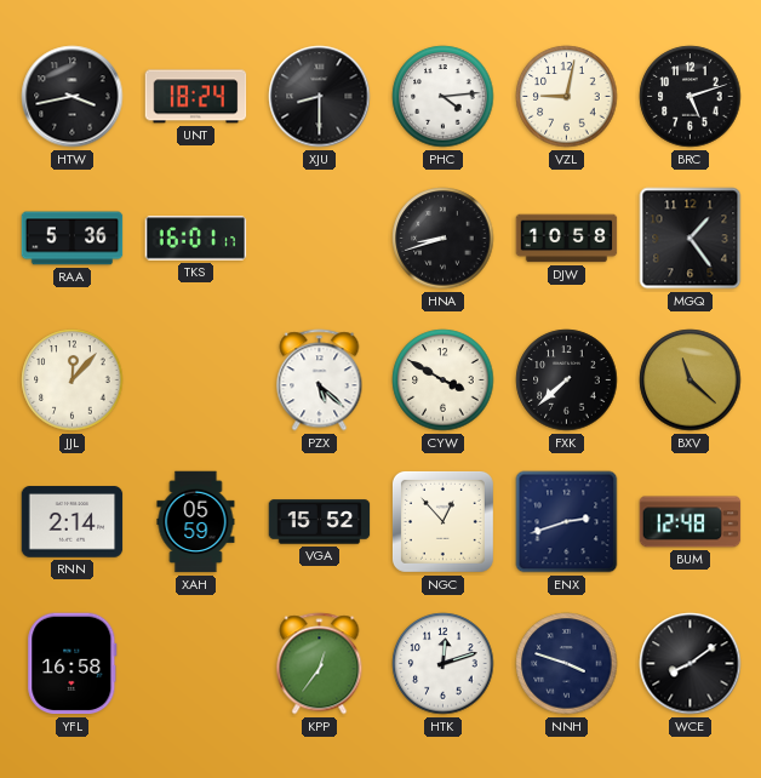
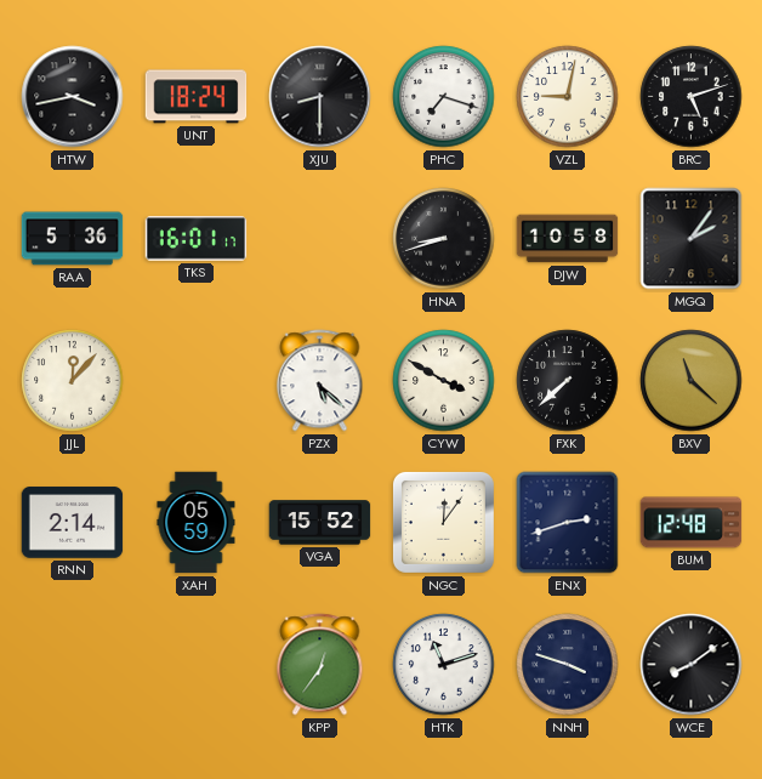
PHC: 4:14 -> 7:18 (444, 97)
MGQ: 1:24 -> 2:06 (692, 239)
NGC: 12:53 -> 12:06 (443, 522)
YFL: 16:58 -> none (73, 664)
HTK: 12:12 -> 11:12 (444, 665)
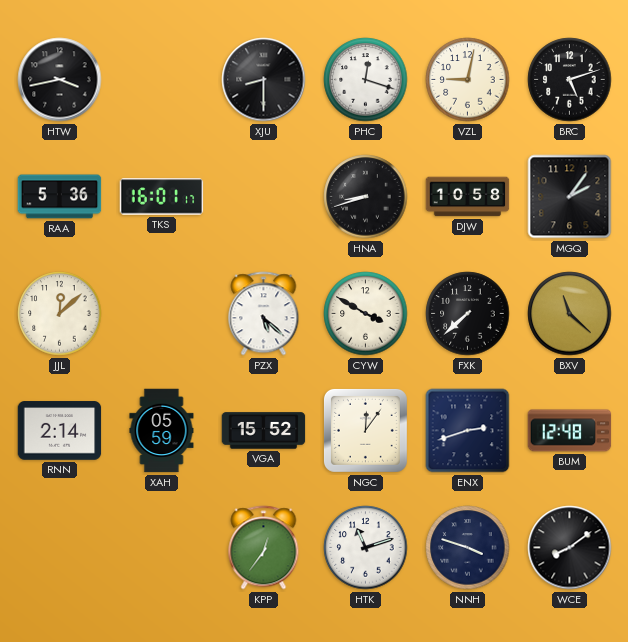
UNT: 18:24 -> none (197, 97)
PHC: 7:18 -> 12:18 (366, 80)
JJL: 12:07 -> 12:08 (60, 314)
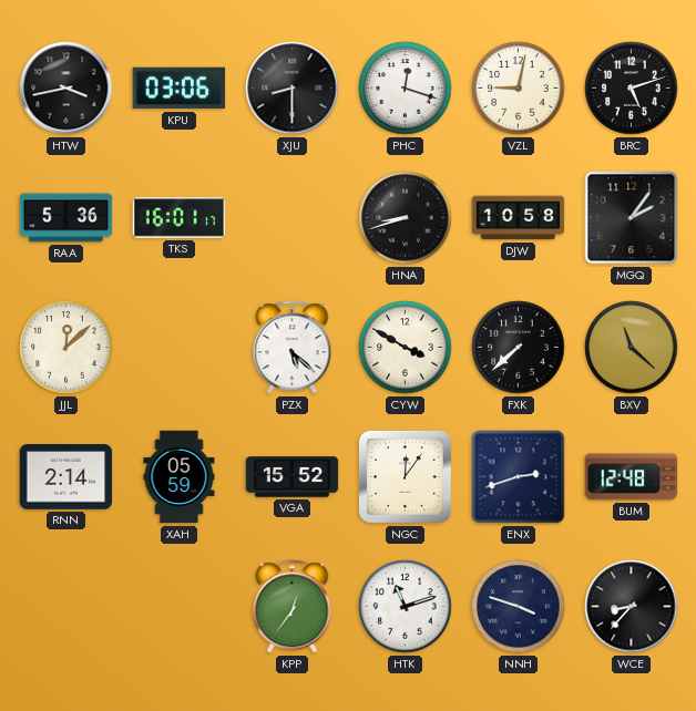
KPU: none -> 03:06 (180, 89)
WCE: 8:09 -> 8:37 (632, 607)
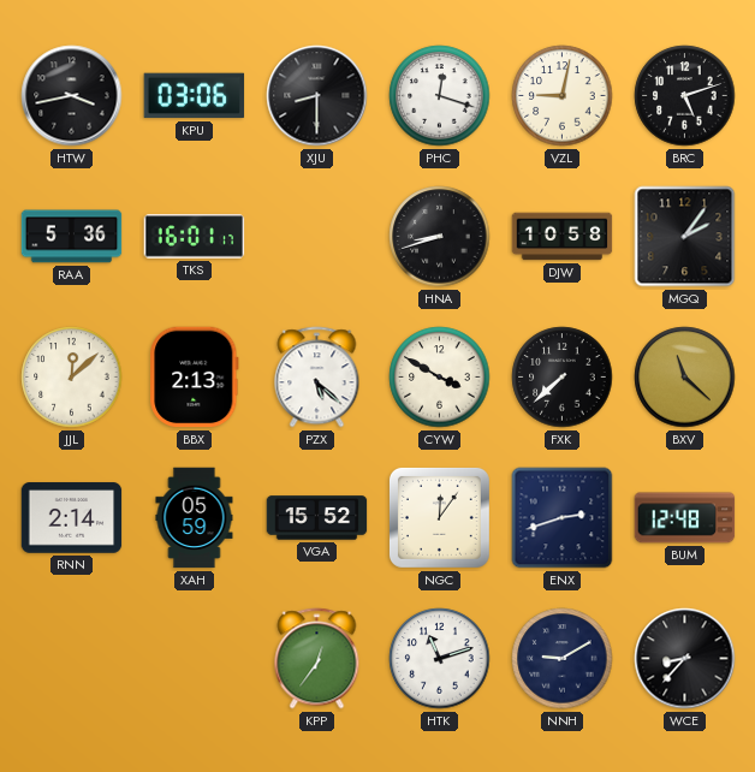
BBX: none -> 2:13 (195, 378)
NNH: 3:48 -> 9:10 (563, 659)
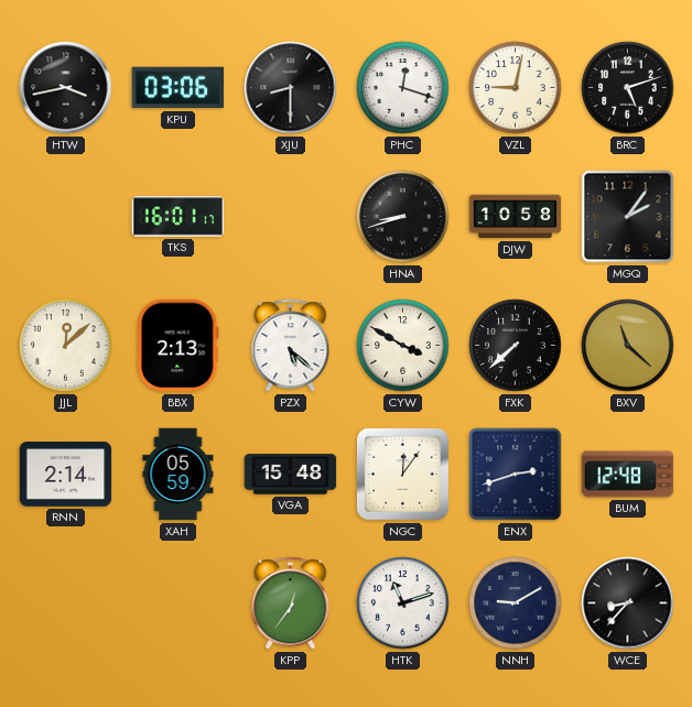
RAA: 5:36 -> none (72, 237)
VGA: 15:52 -> 15:48 (291, 475)
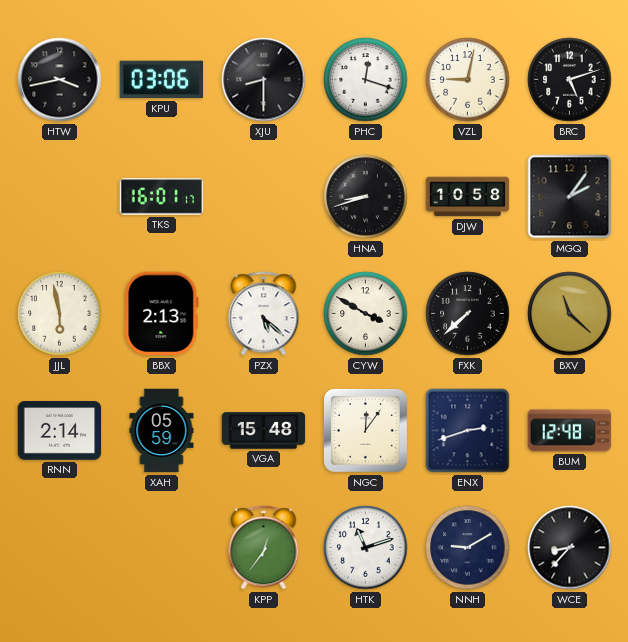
JJL: 12:08 -> 5:58 (60, 314)
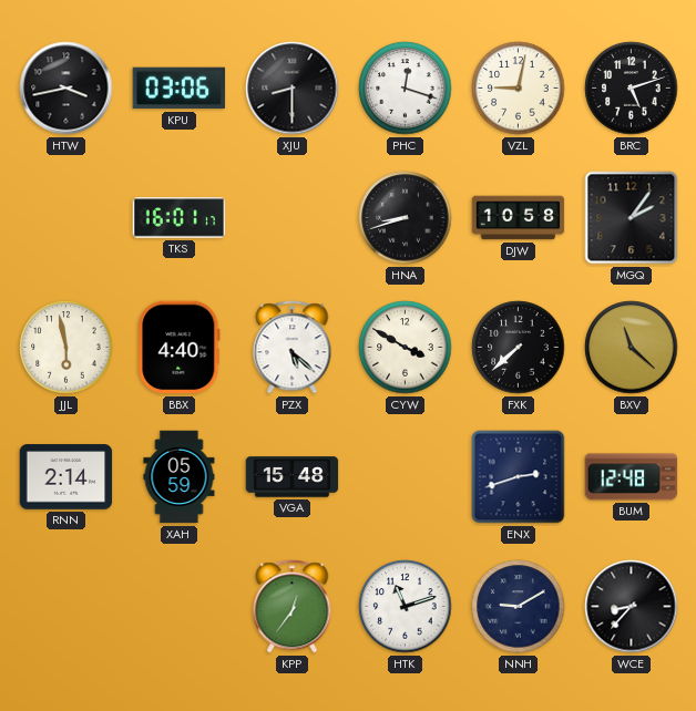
BBX: 2:13 -> 4:40 (180, 348)
NGC: 12:06 -> none (365, 430)
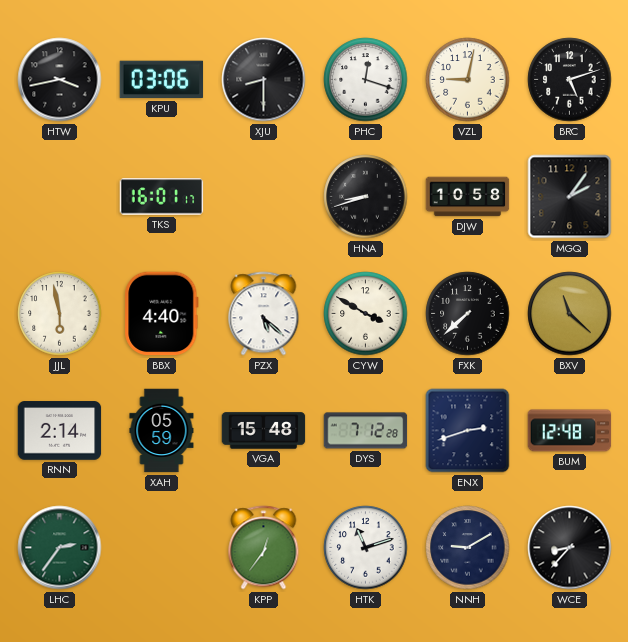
DYS: none -> 7:12 (366, 431)
LHC: none -> 2:36 (60, 548)
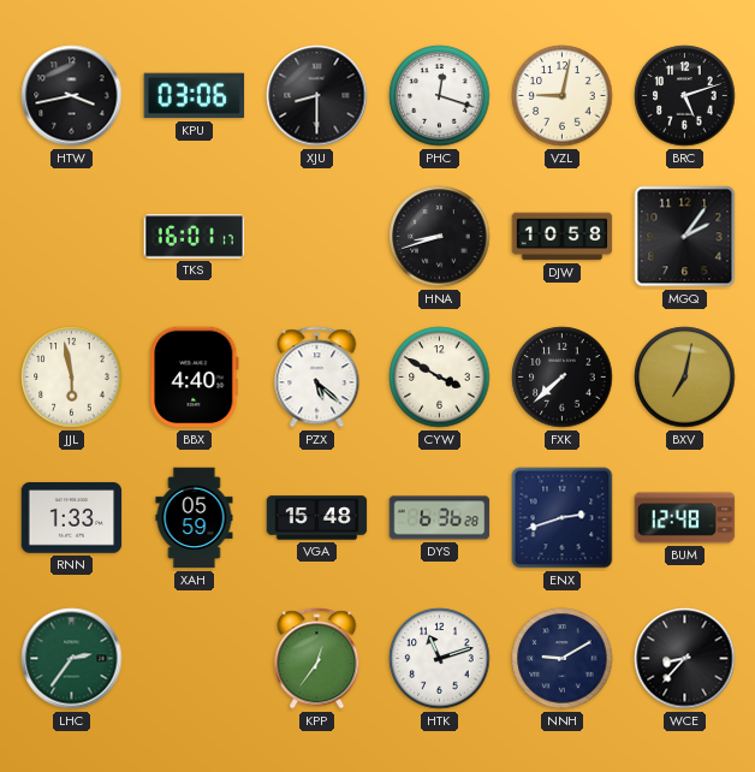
BXV: 11:22 -> 7:02 (685, 378)
RNN: 2:14 -> 1:33 (72, 518)
DYS: 7:12 -> 6:36 (440, 518)
